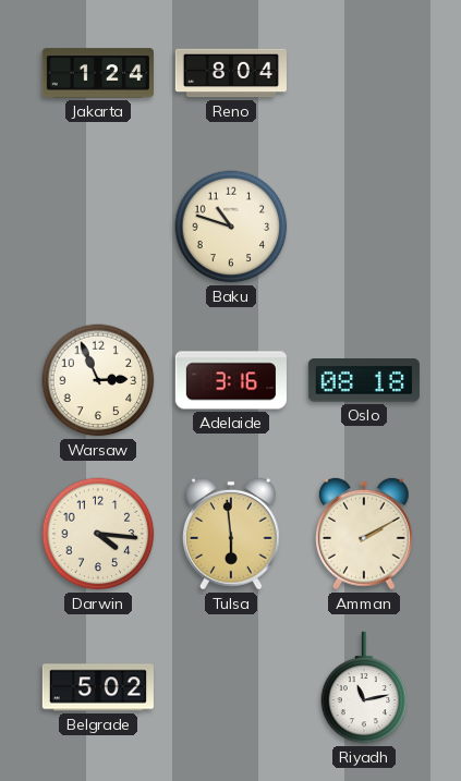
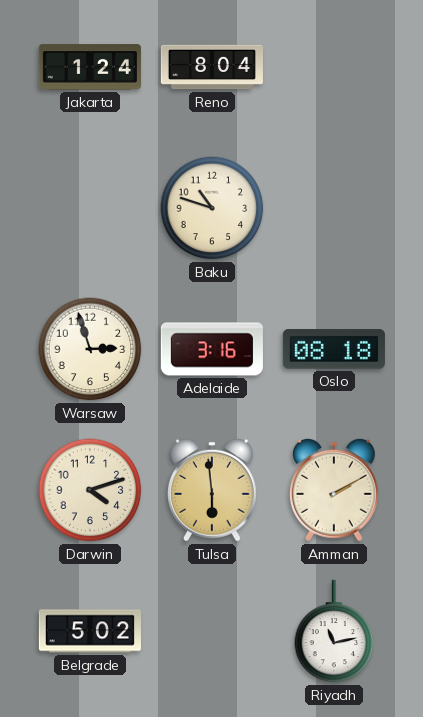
Warsaw: 2:56 -> 2:57 (90, 349)
Darwin: 4:16 -> 4:12 (90, 490)
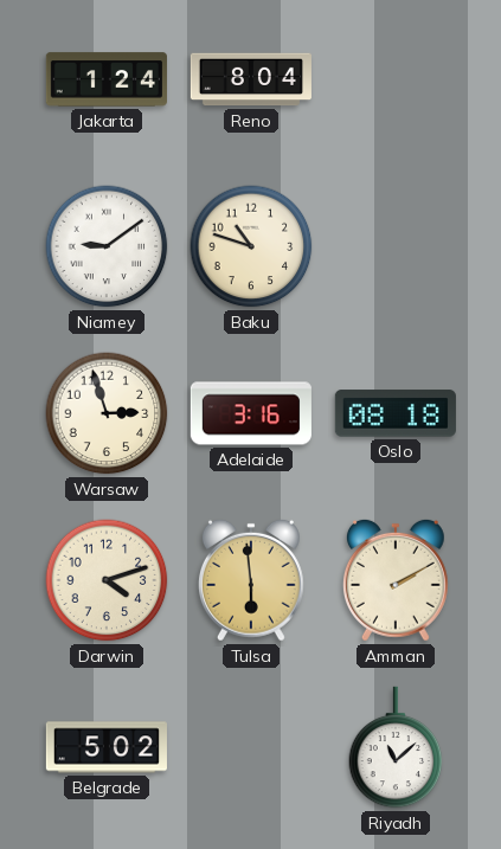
Niamey: none -> 9:09 (107, 246)
Riyadh: 11:13 -> 11:08 (396, 747)
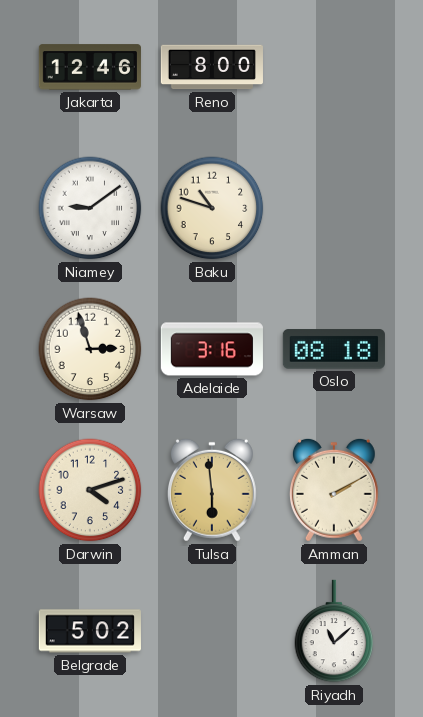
Jakarta: 1:24 -> 12:46 (90, 67)
Reno: 8:04 -> 8:00 (212, 67)
